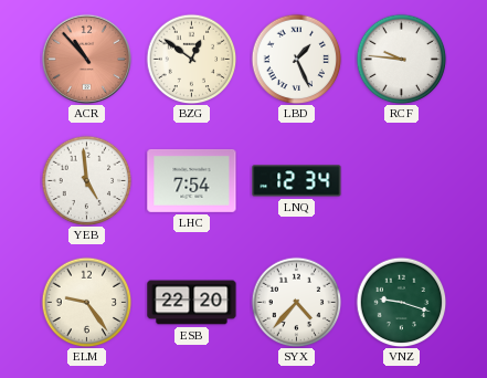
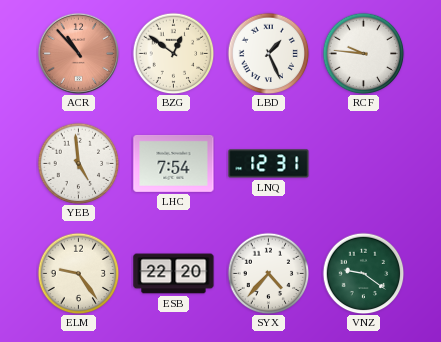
LNQ: 12:34 -> 12:31 (269, 164)
VNZ: 9:18 -> 9:21 (363, 273)
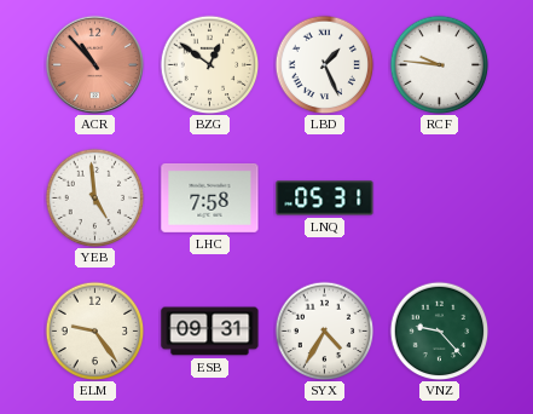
LHC: 7:54 -> 7:58 (210, 197)
LNQ: 12:31 -> 05:31 (325, 199)
ESB: 22:20 -> 09:31 (210, 332)
SYX: 4:37 -> 4:35 (324, 330)
VNZ: 9:21 -> 9:23 (439, 330)
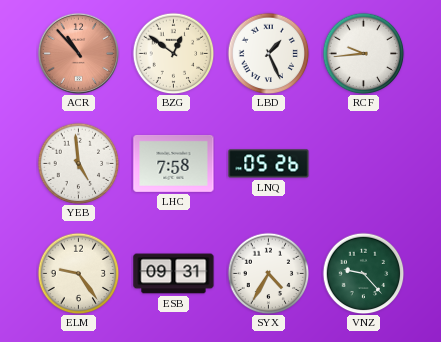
RCF: 9:46 -> 9:44 (363, 53)
LNQ: 05:31 -> 05:26 (269, 164)
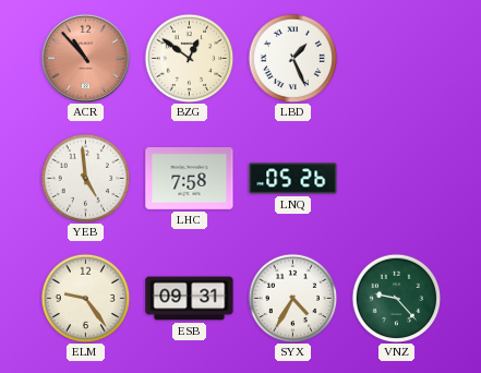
RCF: 9:44 -> none (363, 53)
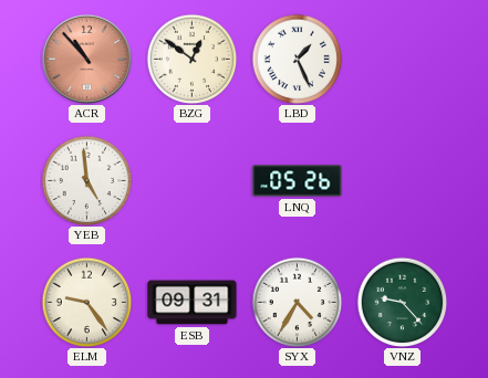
LHC: 7:58 -> none (190, 178)
